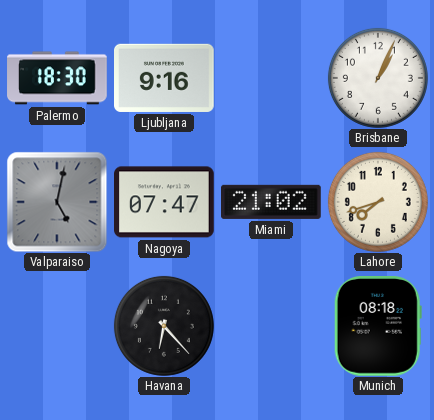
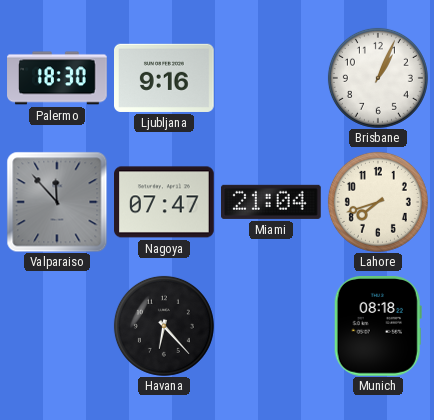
Valparaiso: 5:02 -> 11:53 (57, 202)
Miami: 21:02 -> 21:04 (272, 202)
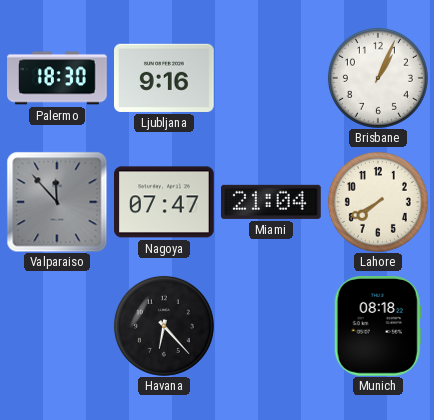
Lahore: 7:42 -> 7:40 (378, 202)
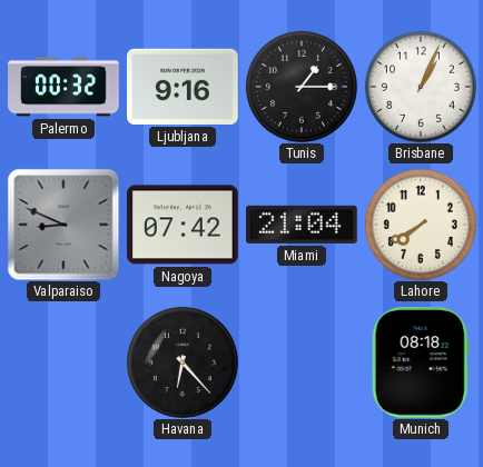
Palermo: 18:30 -> 00:32 (63, 87)
Tunis: none -> 1:15 (302, 87)
Valparaiso: 11:53 -> 8:49 (63, 225)
Nagoya: 07:47 -> 07:42 (184, 225)
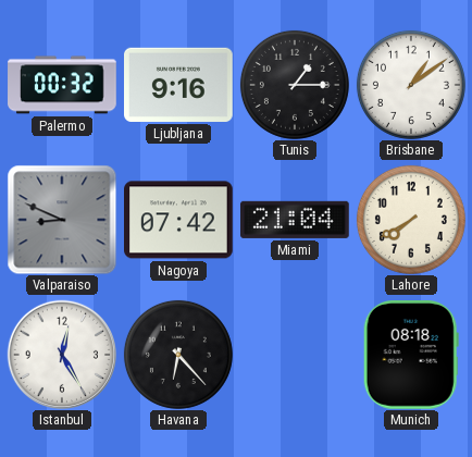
Brisbane: 1:04 -> 1:09 (411, 85)
Istanbul: none -> 12:25 (61, 354)
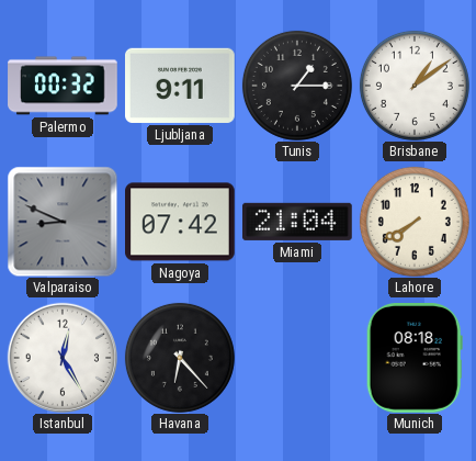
Ljubljana: 9:16 -> 9:11 (181, 86)
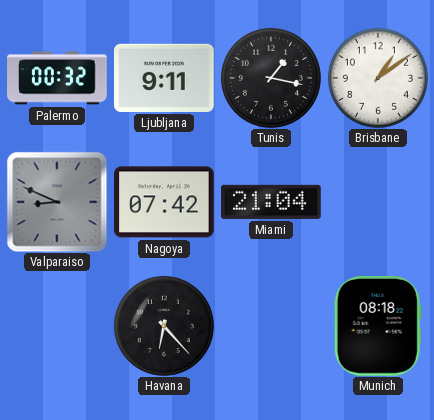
Tunis: 1:15 -> 1:17 (271, 78)
Lahore: 7:40 -> none (415, 222)
Istanbul: 12:25 -> none (61, 357)
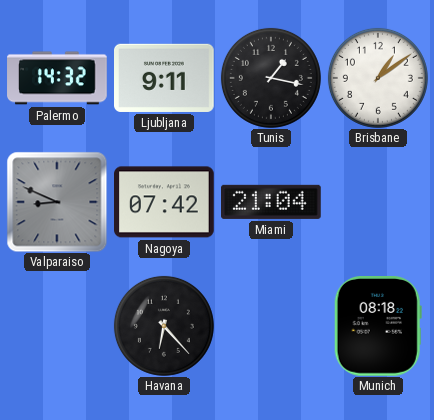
Palermo: 00:32 -> 14:32 (57, 78)
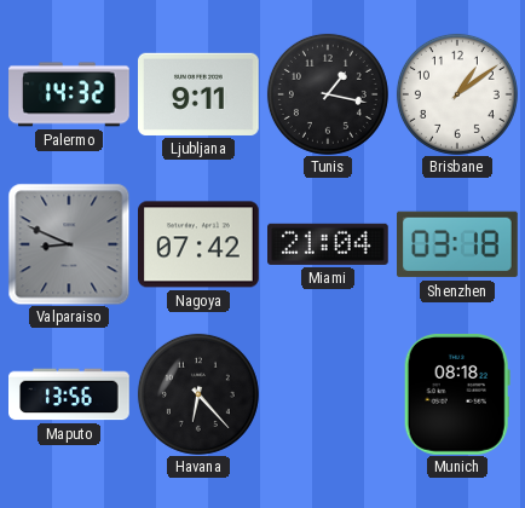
Shenzhen: none -> 03:18 (458, 244)
Maputo: none -> 13:56 (69, 394)
